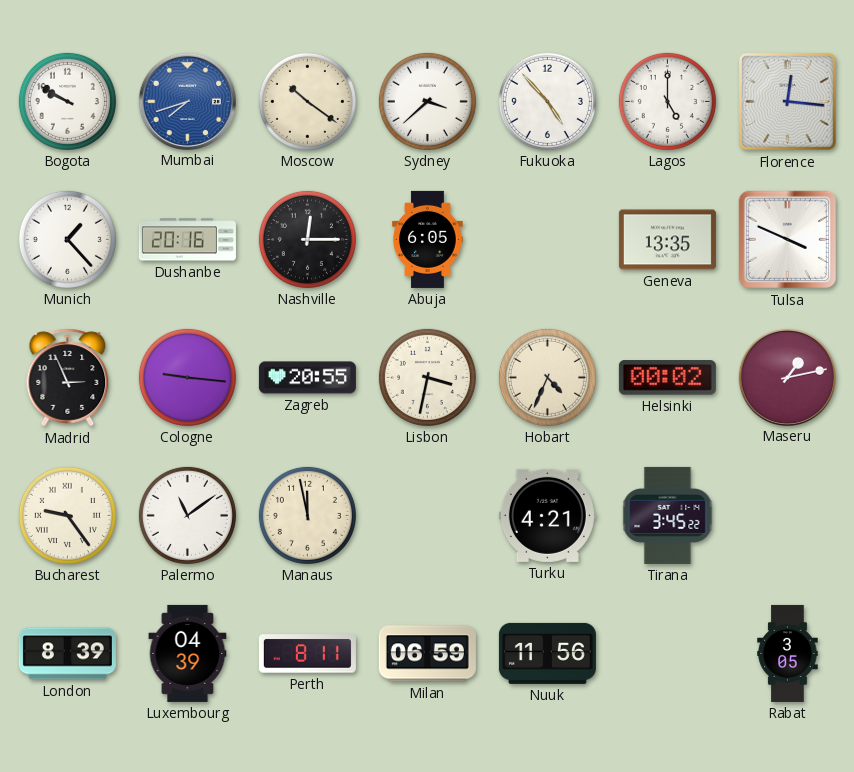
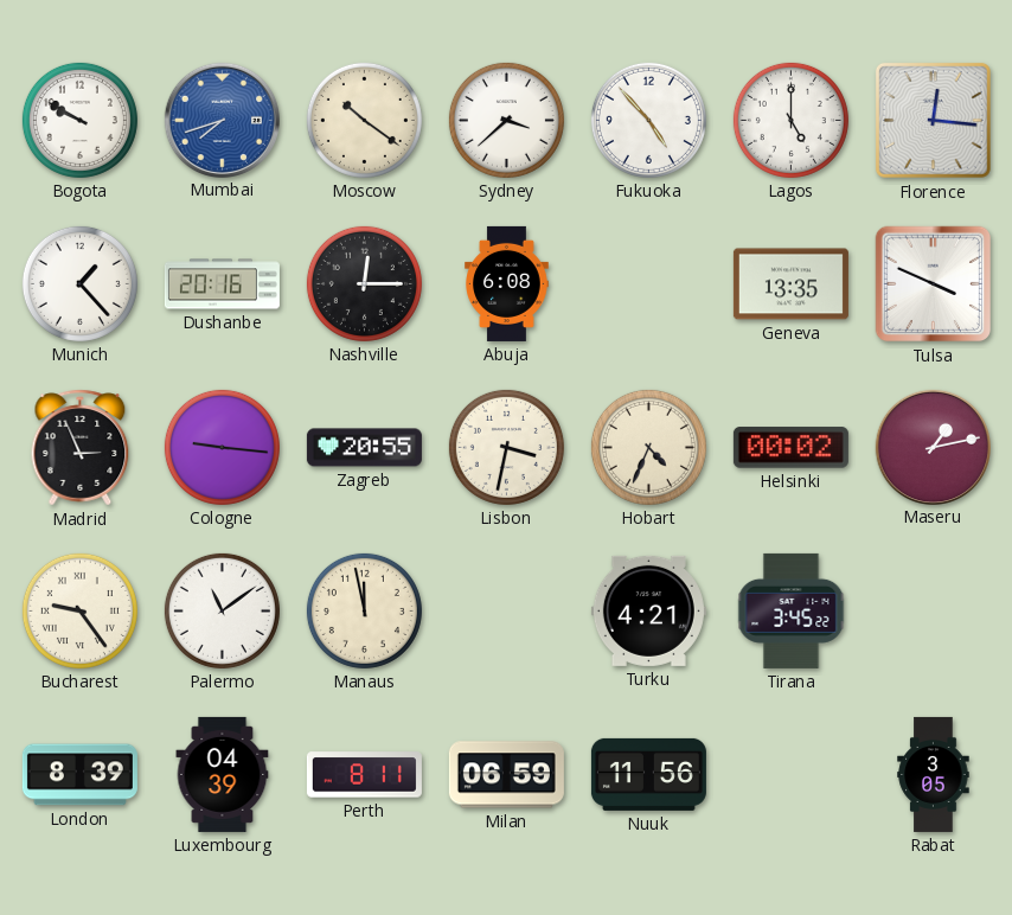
Abuja: 6:05 -> 6:08 (507, 283)
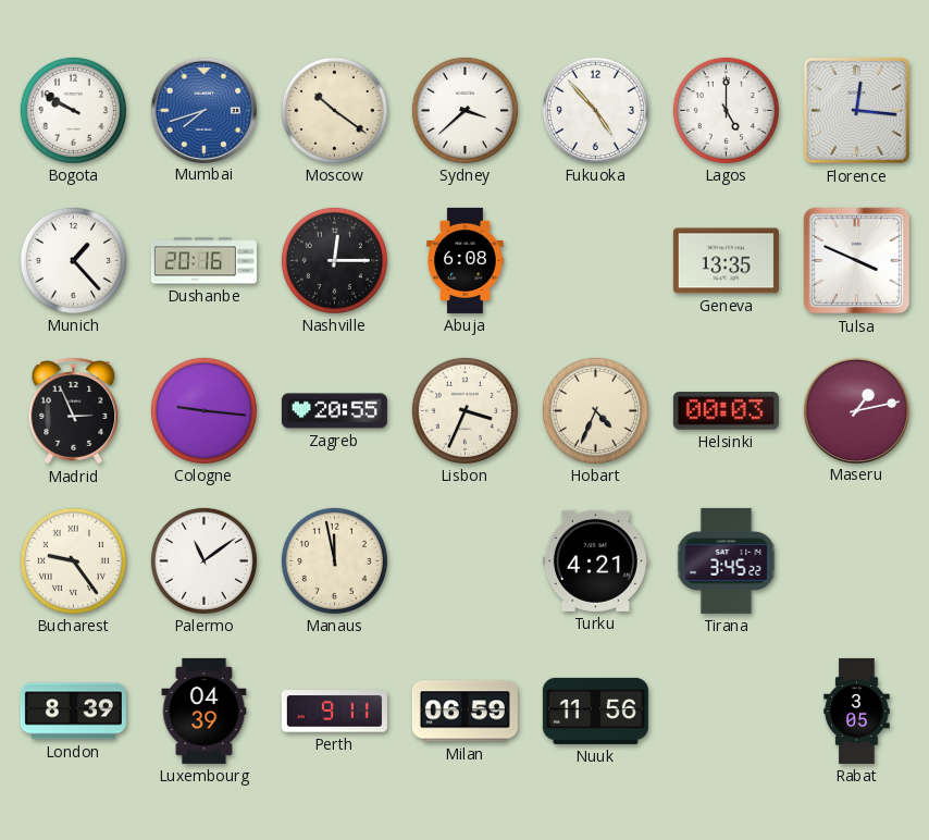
Lisbon: 3:32 -> 3:34 (464, 410)
Helsinki: 00:02 -> 00:03 (726, 411)
Perth: 8:11 -> 9:11 (334, 712)
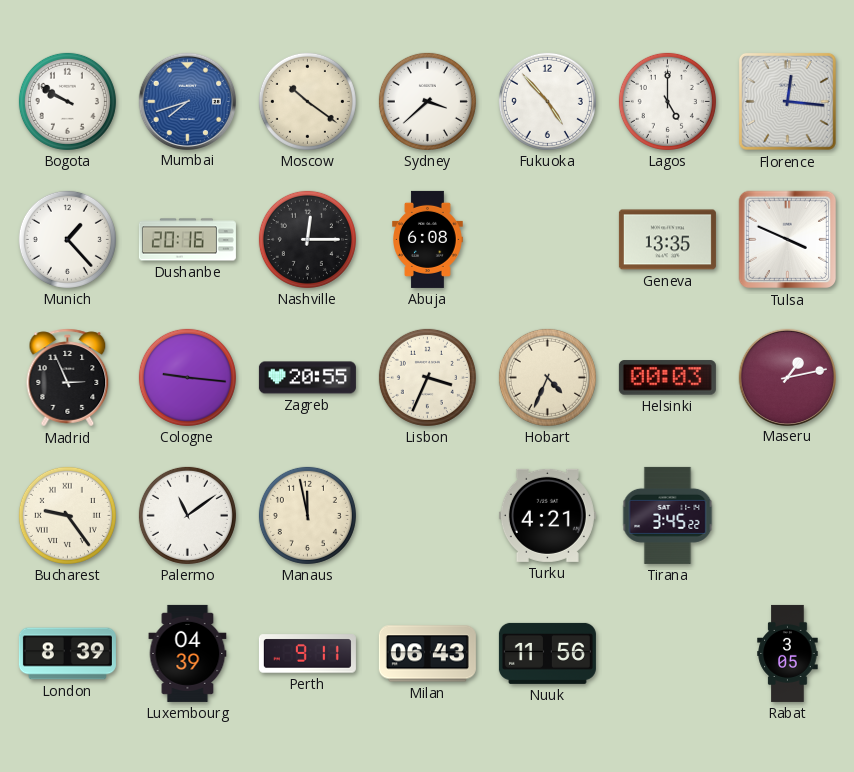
Milan: 06:59 -> 06:43 (427, 654)
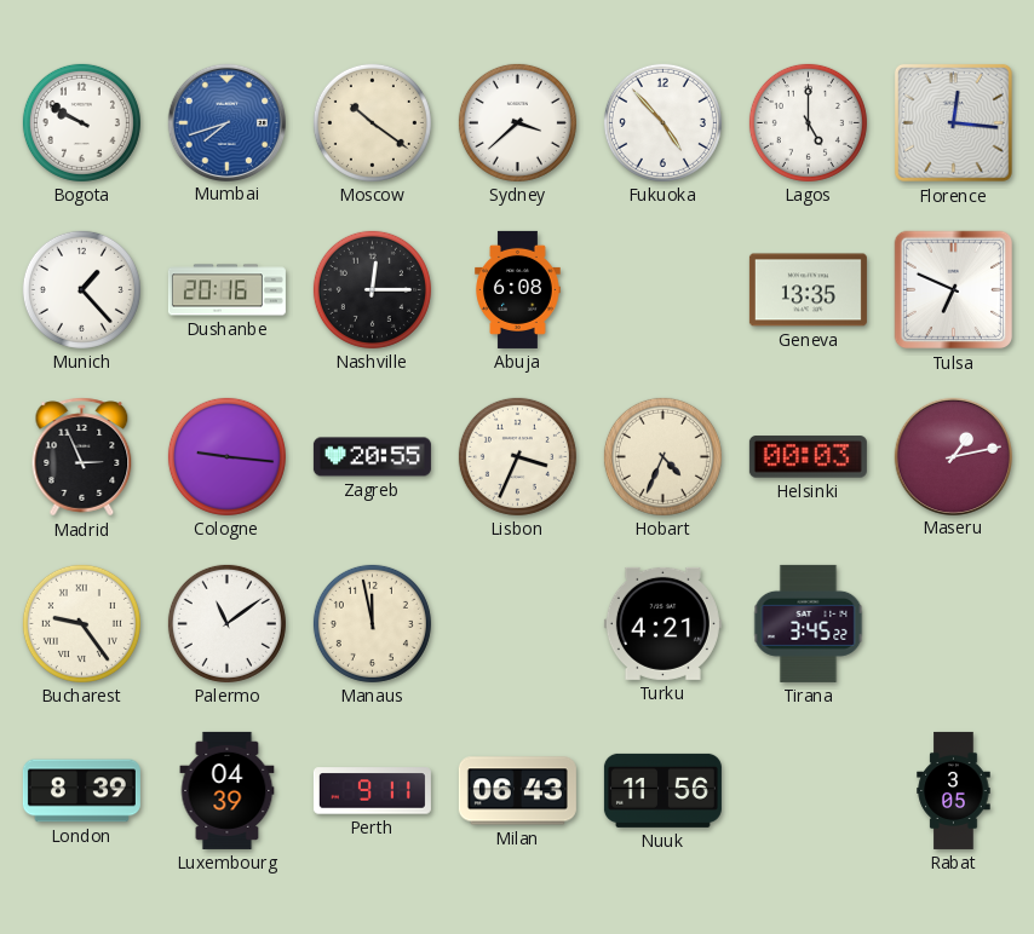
Tulsa: 3:49 -> 6:49 (954, 290)
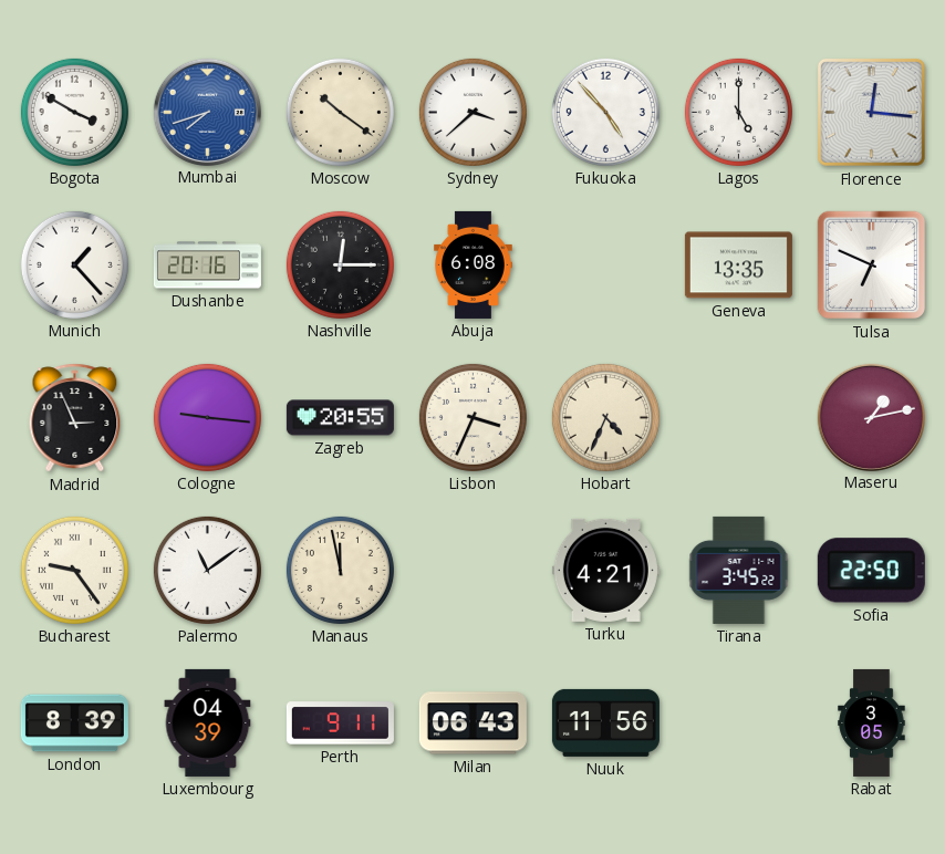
Bogota: 9:50 -> 3:50 (74, 112)
Helsinki: 00:03 -> none (808, 457)
Sofia: none -> 22:50 (871, 571)
